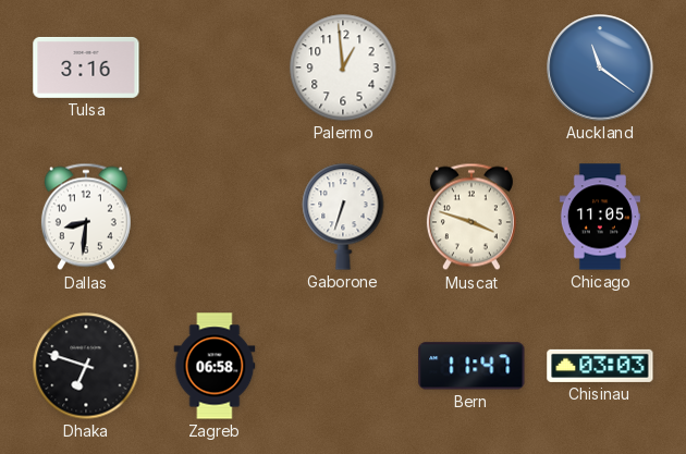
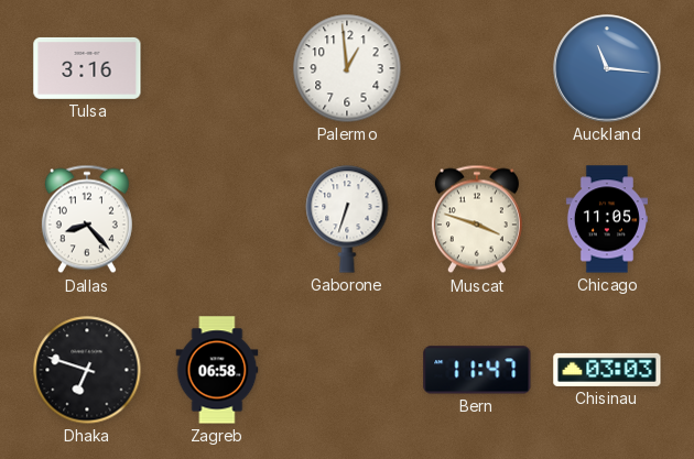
Auckland: 11:21 -> 11:16 (607, 68)
Dallas: 8:31 -> 8:23 (87, 219)
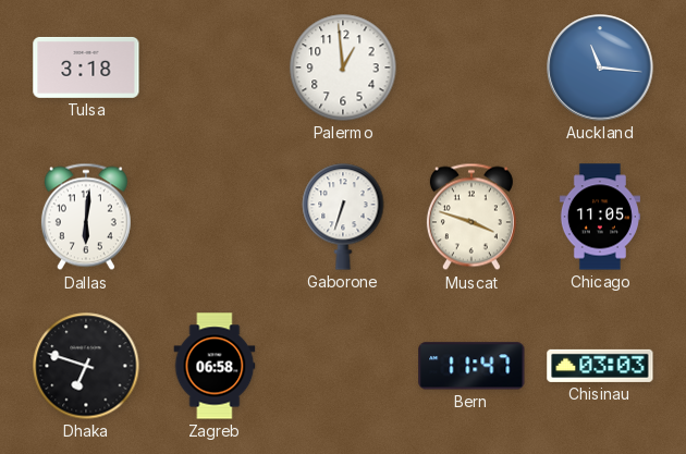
Tulsa: 3:16 -> 3:18 (86, 68)
Dallas: 8:23 -> 6:01 (86, 217)
